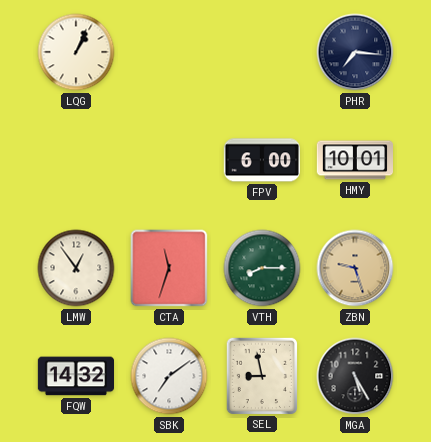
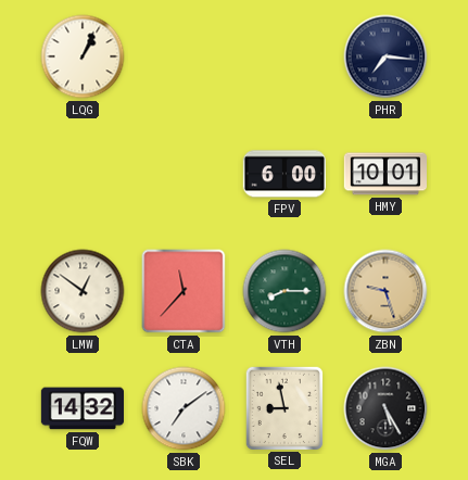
LMW: 12:54 -> 12:51 (83, 291)
CTA: 11:33 -> 11:37 (184, 291)
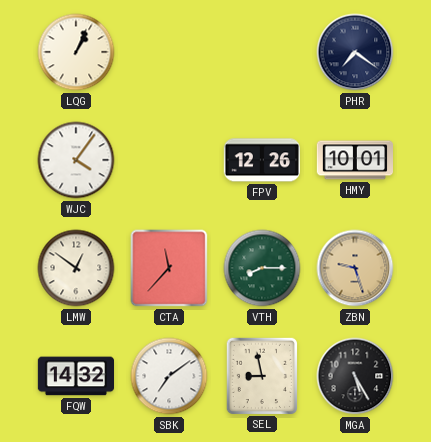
PHR: 7:16 -> 7:21 (355, 52)
WJC: none -> 4:06 (76, 160)
FPV: 6:00 -> 12:26 (261, 160)
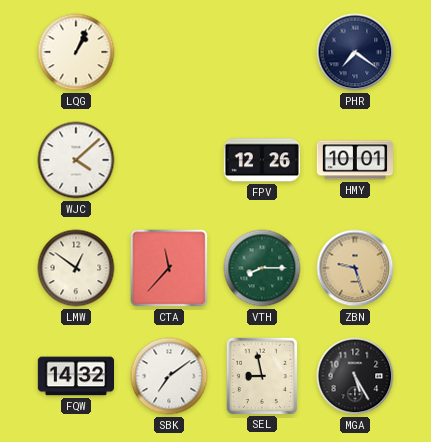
WJC: 4:06 -> 4:08 (76, 160)
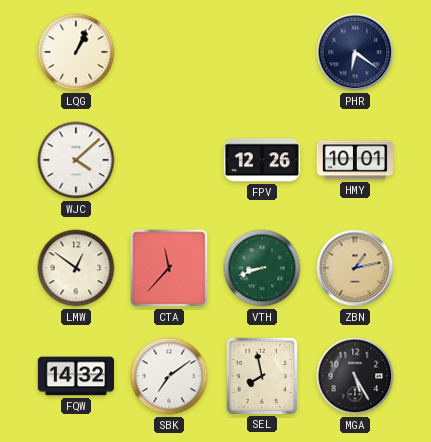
PHR: 7:21 -> 6:21 (355, 52)
VTH: 8:15 -> 8:42 (262, 268)
ZBN: 9:27 -> 1:13 (355, 268)
SEL: 8:58 -> 7:58 (261, 375)
